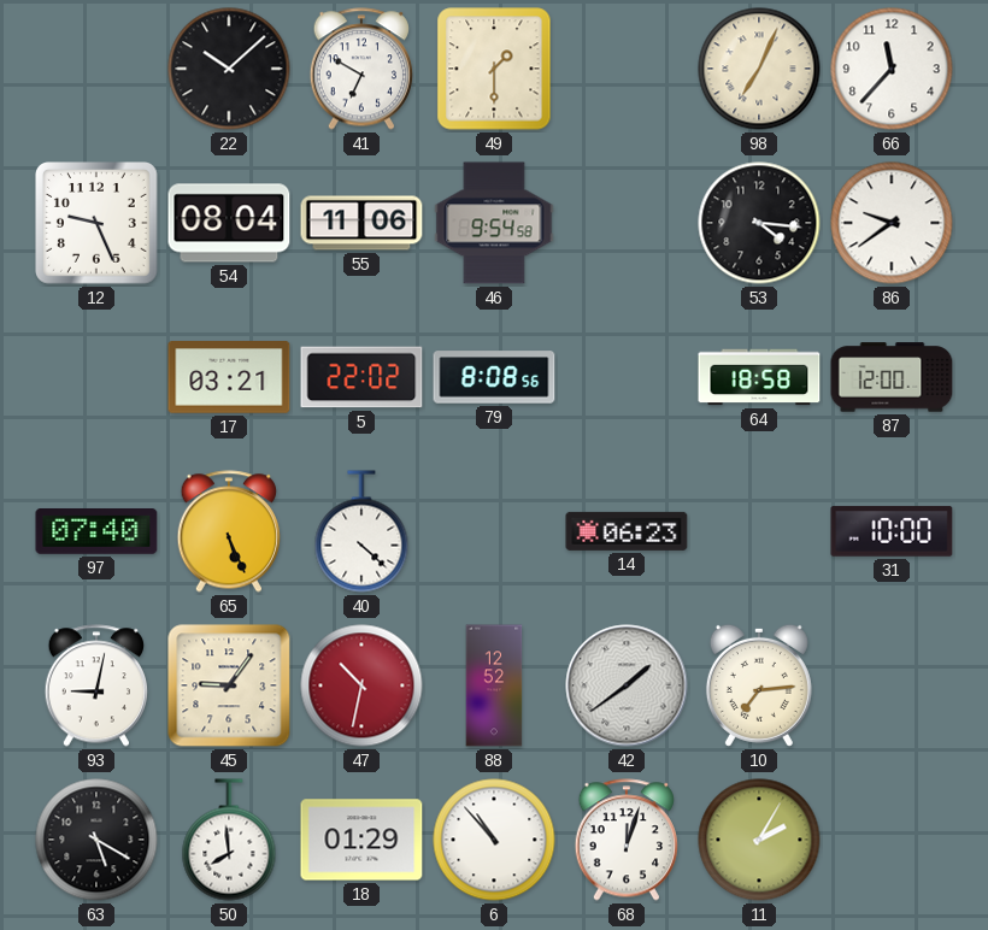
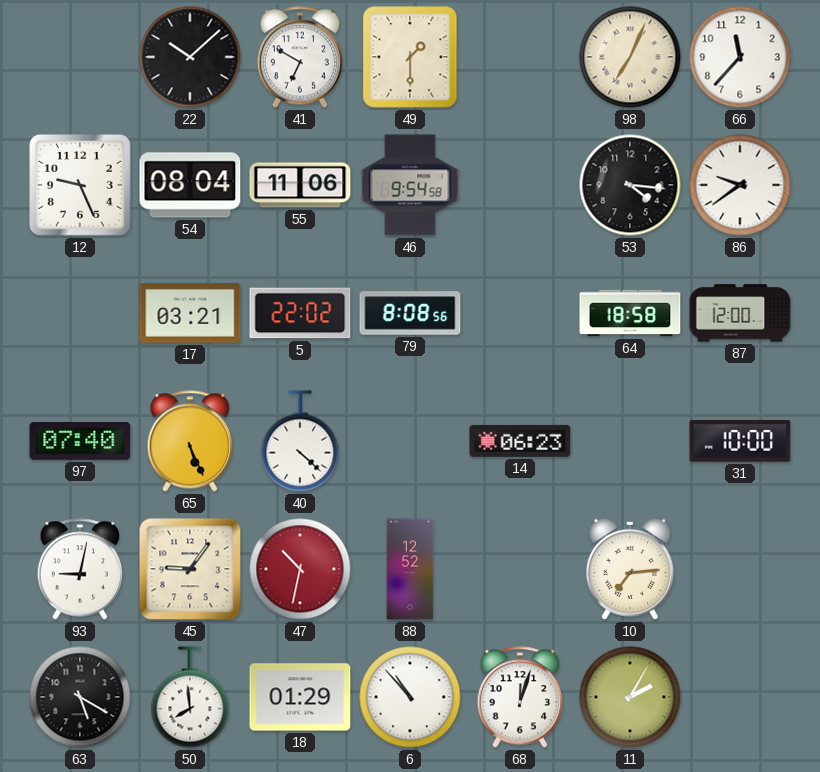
42: 1:39 -> none (627, 685)
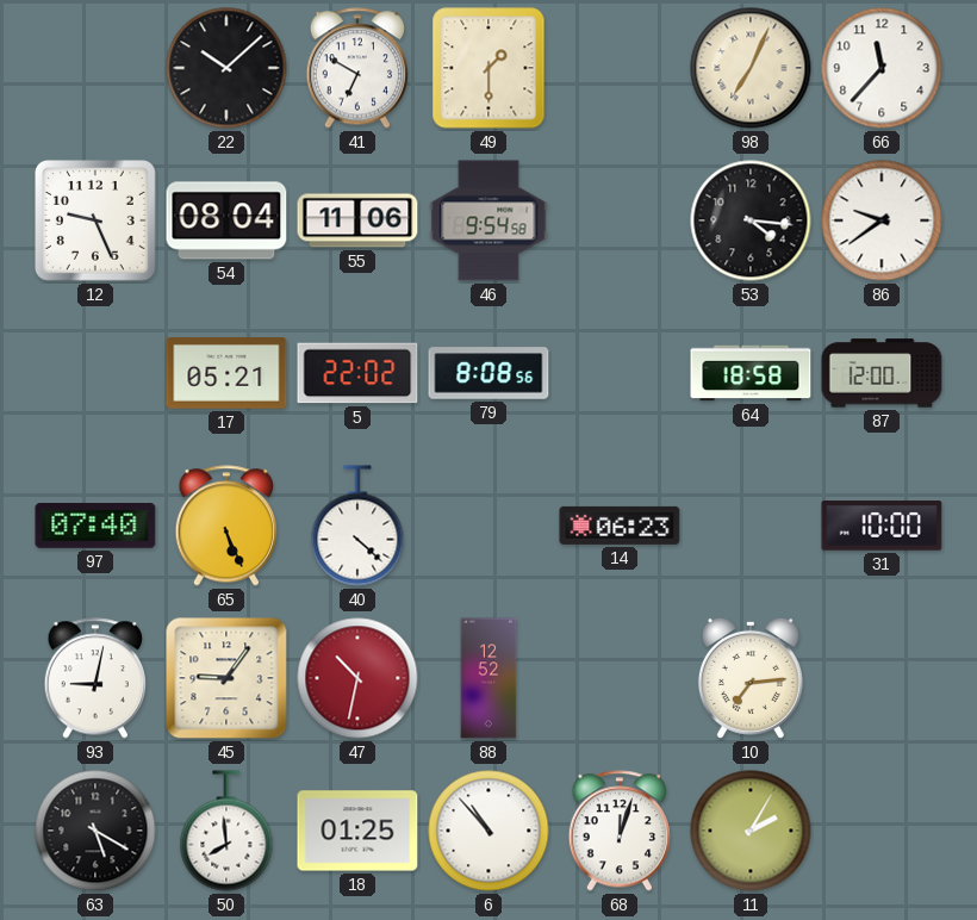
17: 03:21 -> 05:21 (226, 373)
18: 01:29 -> 01:25 (357, 831)
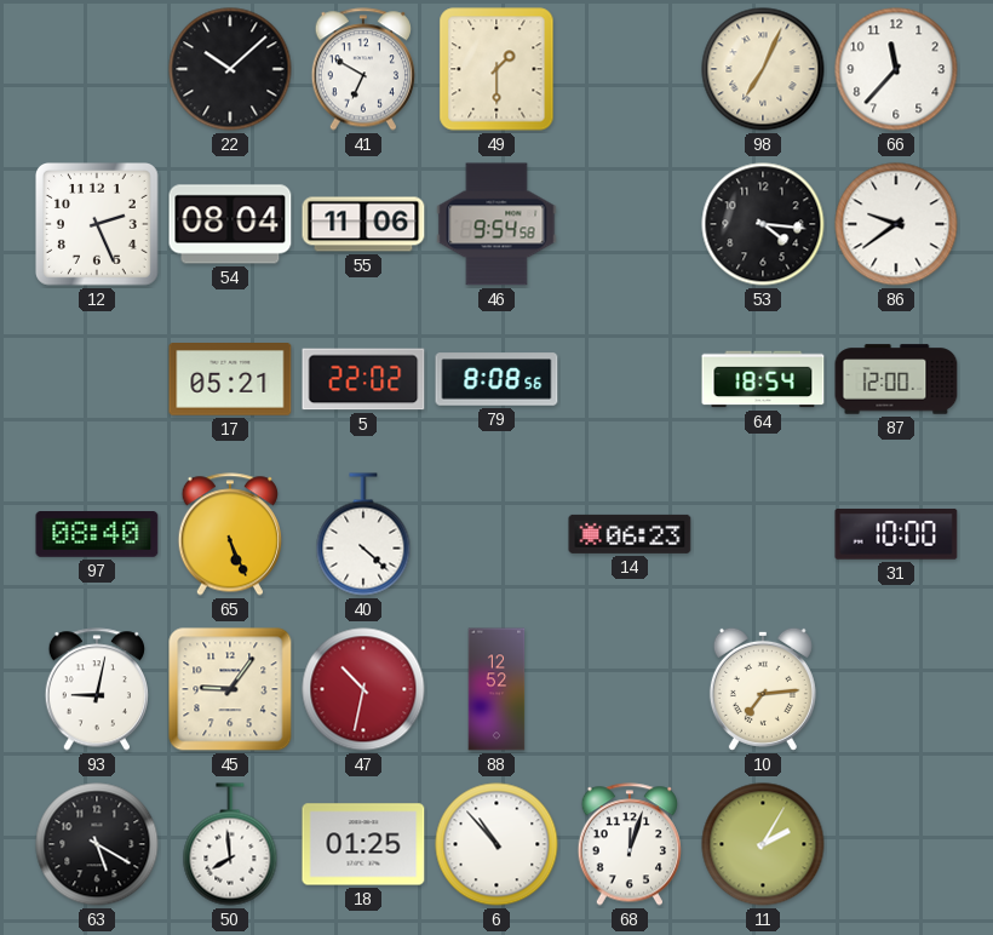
12: 9:26 -> 2:26 (98, 225)
64: 18:58 -> 18:54 (763, 379)
97: 07:40 -> 08:40 (97, 535)
